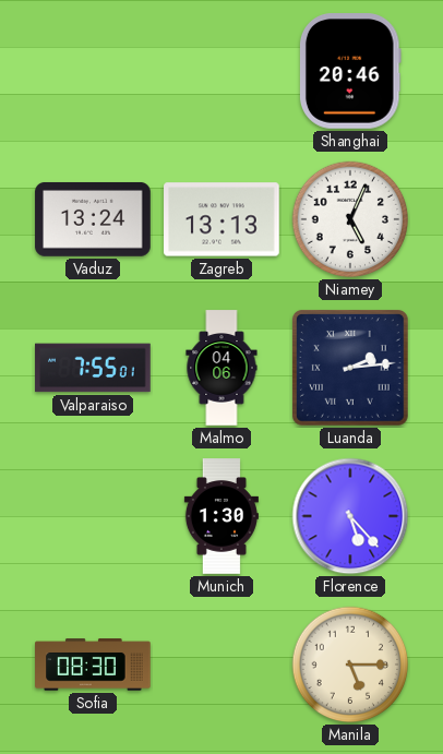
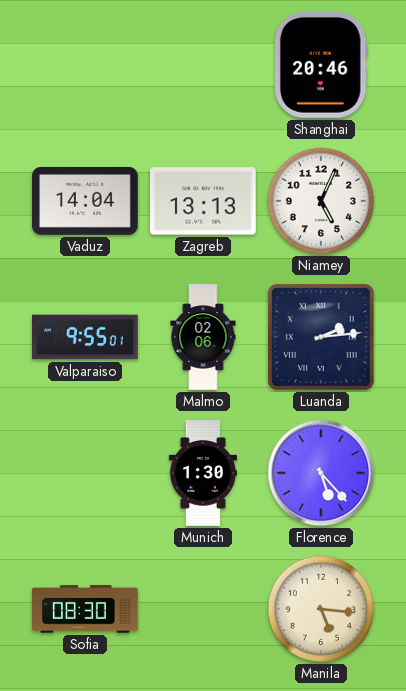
Vaduz: 13:24 -> 14:04 (85, 201)
Valparaiso: 7:55 -> 9:55 (85, 337)
Malmo: 04:06 -> 02:06 (203, 337)
Manila: 5:15 -> 5:16 (321, 609)
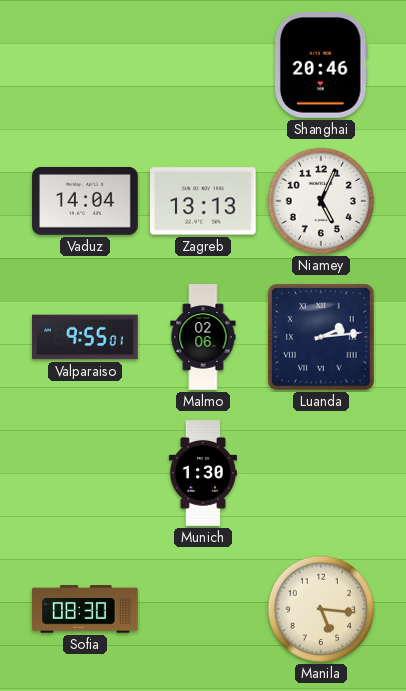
Florence: 5:23 -> none (321, 473)
